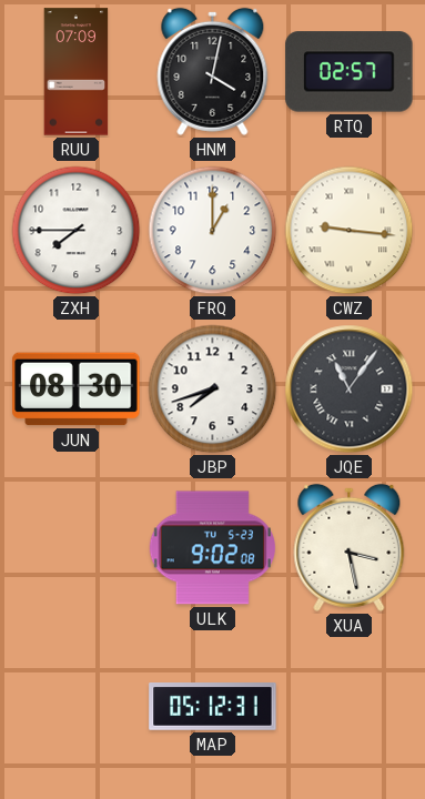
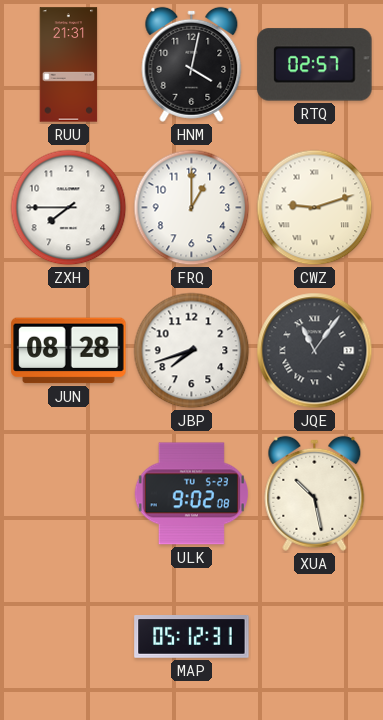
RUU: 07:09 -> 21:31 (69, 65)
CWZ: 9:16 -> 9:12 (315, 208)
JUN: 08:30 -> 08:28 (69, 351)
XUA: 3:28 -> 10:28 (315, 493)
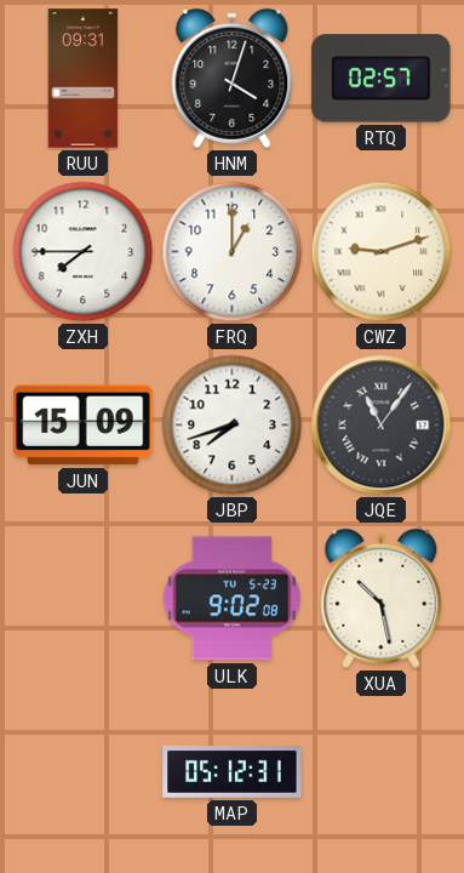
RUU: 21:31 -> 09:31 (84, 79)
HNM: 4:02 -> 4:03 (233, 78)
JUN: 08:28 -> 15:09 (84, 426)
